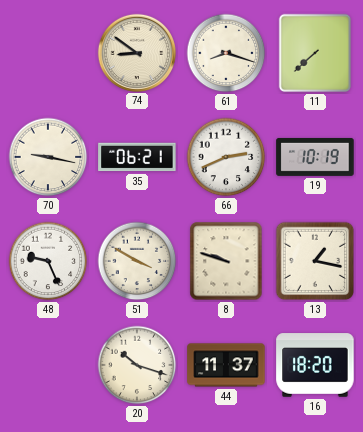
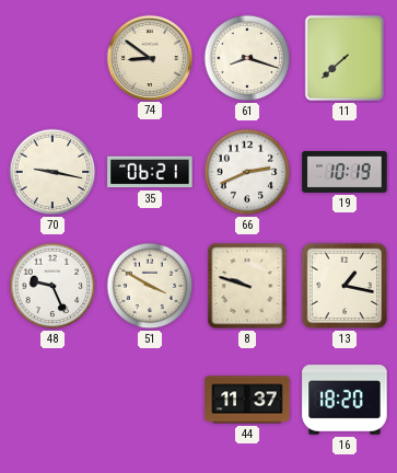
20: 10:18 -> none (137, 365)
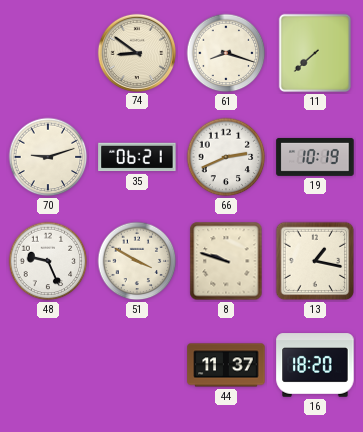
70: 9:17 -> 9:12 (48, 157)
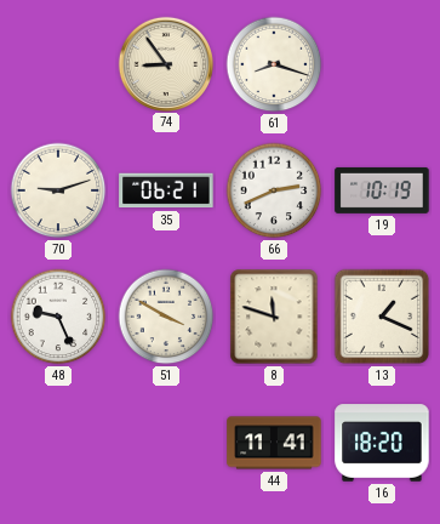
74: 8:51 -> 8:54 (165, 63)
11: 7:38 -> none (315, 53)
8: 9:48 -> 11:48 (274, 317)
13: 1:17 -> 1:19 (382, 317)
44: 11:37 -> 11:41 (274, 443)
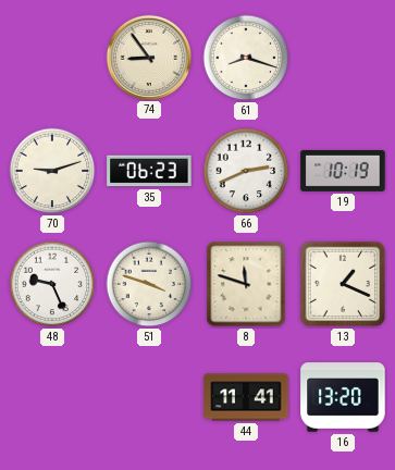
35: 06:21 -> 06:23 (149, 171)
51: 3:50 -> 3:48 (149, 284)
16: 18:20 -> 13:20 (343, 397)
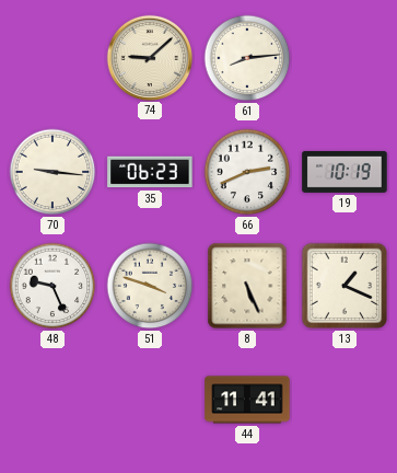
74: 8:54 -> 9:08 (149, 57)
61: 8:18 -> 8:14 (247, 58)
70: 9:12 -> 9:16 (52, 172)
8: 11:48 -> 5:26 (247, 286)
16: 13:20 -> none (343, 397)
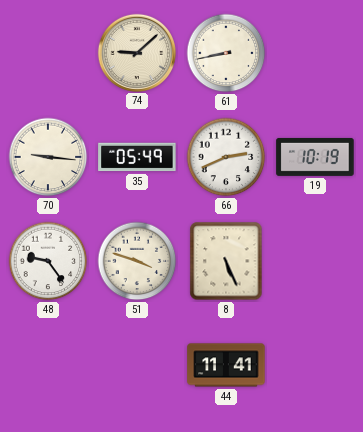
61: 8:14 -> 8:43 (226, 53)
35: 06:23 -> 05:49 (137, 157)
48: 9:26 -> 9:24 (48, 261)
13: 1:19 -> none (345, 286)
